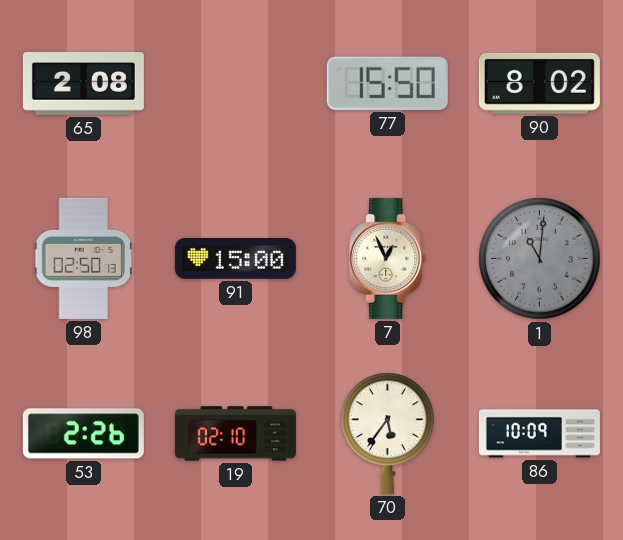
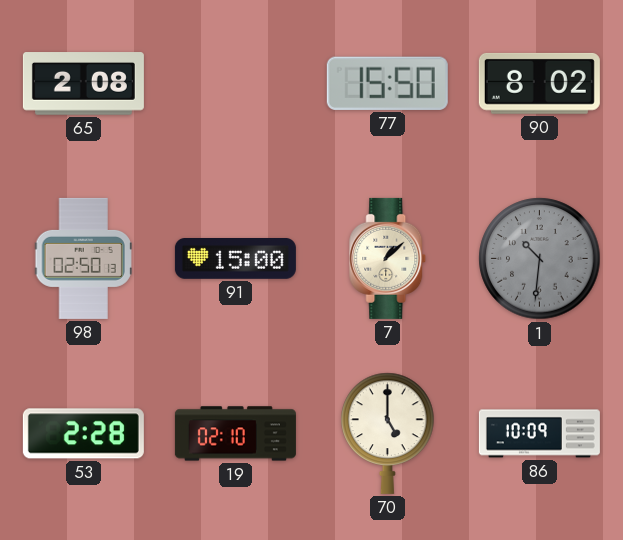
7: 12:56 -> 1:08 (388, 258)
1: 11:01 -> 10:31 (540, 259)
53: 2:26 -> 2:28 (83, 434)
70: 5:36 -> 5:00 (388, 433)
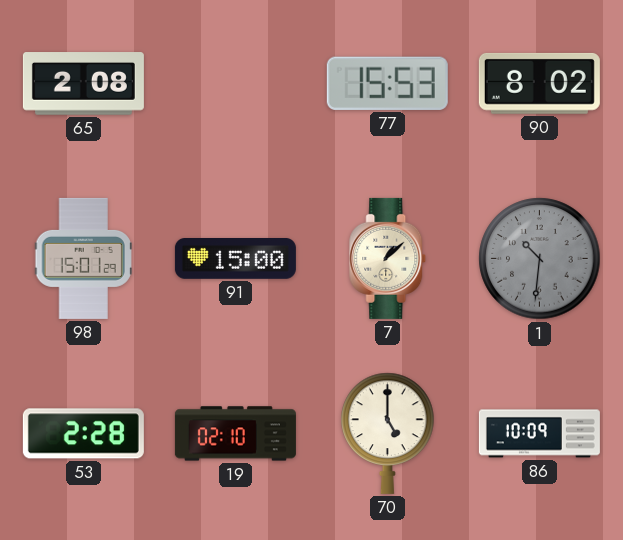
77: 15:50 -> 15:53 (387, 83)
98: 02:50 -> 15:01 (83, 258)
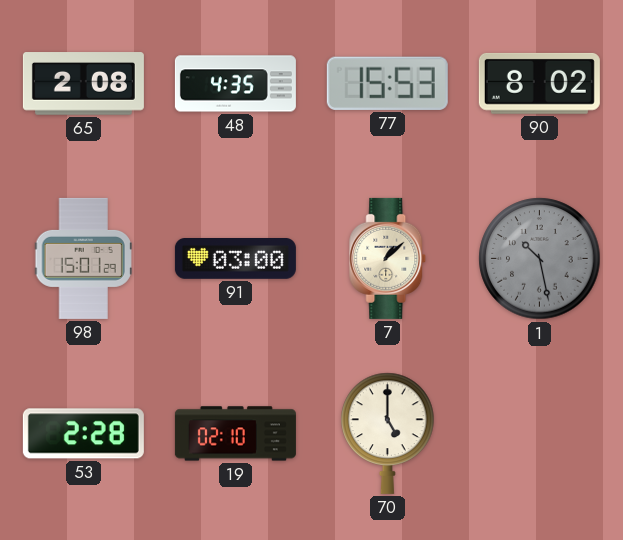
48: none -> 4:35 (235, 84)
91: 15:00 -> 03:00 (235, 259)
1: 10:31 -> 10:28 (540, 259)
86: 10:09 -> none (539, 434)
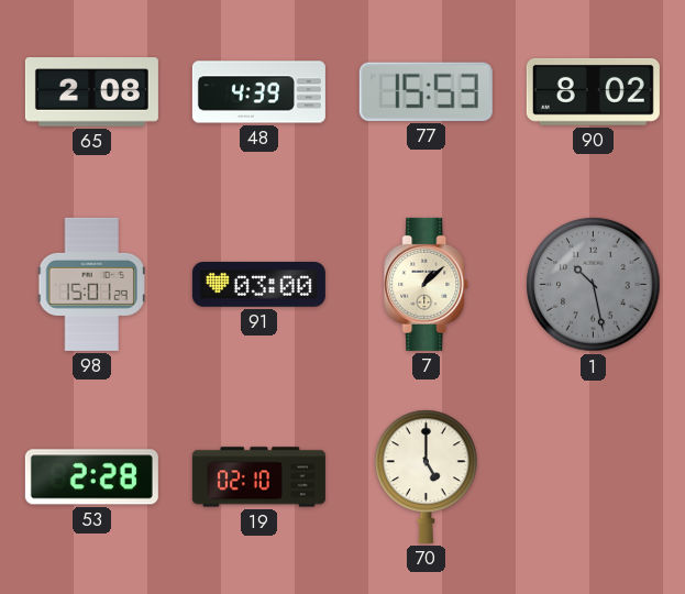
48: 4:35 -> 4:39 (258, 92)
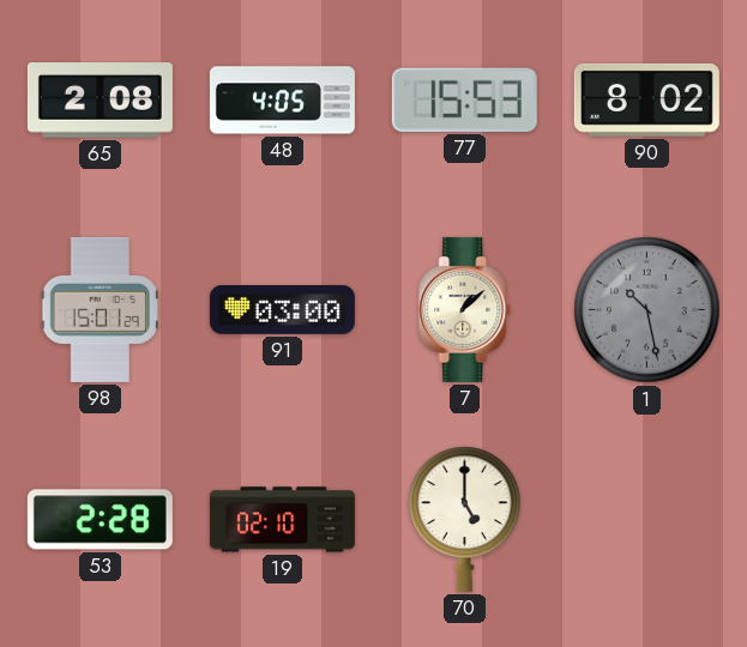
48: 4:39 -> 4:05 (282, 101)
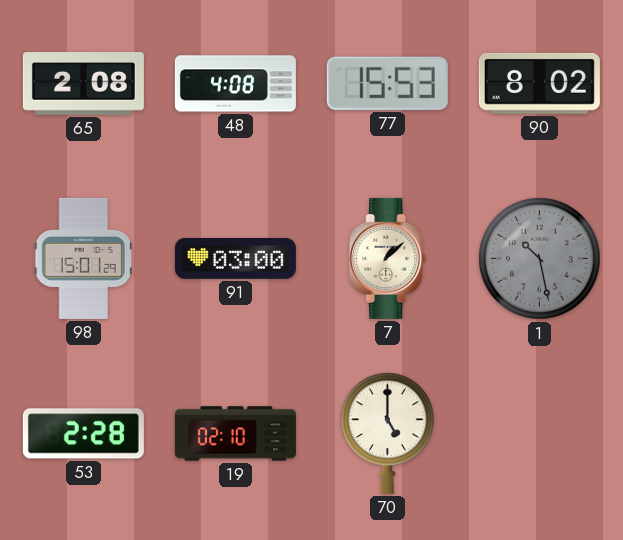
48: 4:05 -> 4:08 (235, 84)
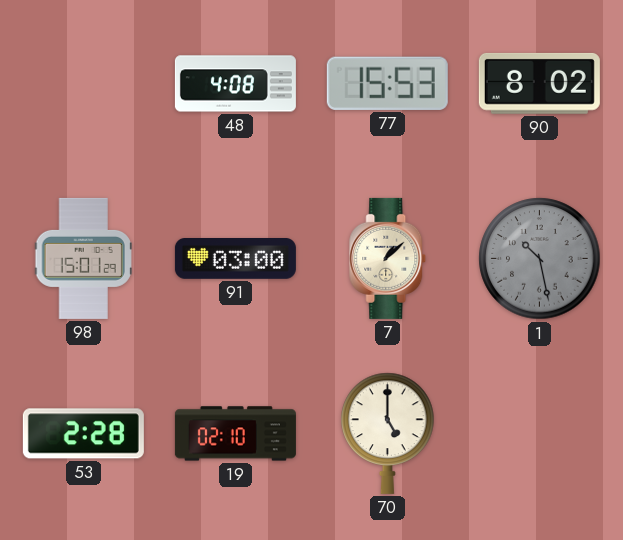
65: 2:08 -> none (83, 84)
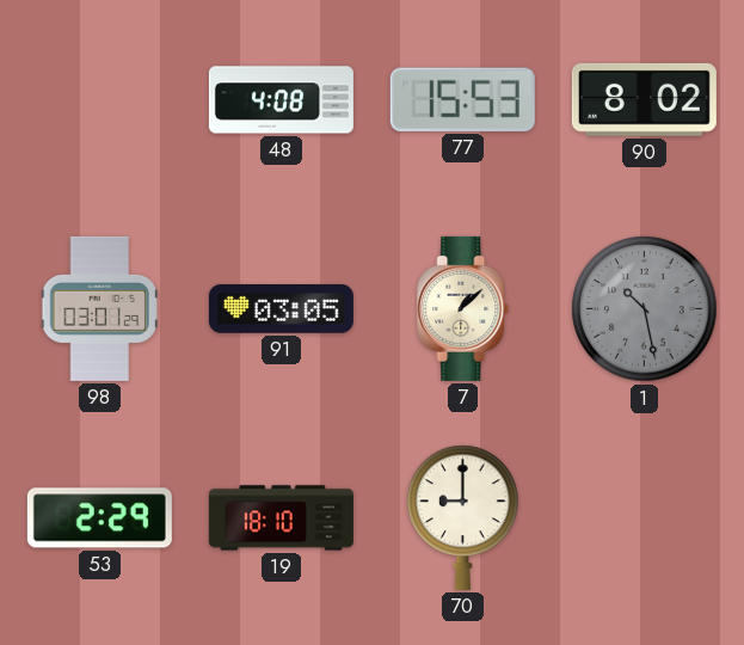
98: 15:01 -> 03:01 (99, 308)
91: 03:00 -> 03:05 (281, 309)
53: 2:28 -> 2:29 (99, 518)
19: 02:10 -> 18:10 (281, 518)
70: 5:00 -> 9:00 (463, 517)
